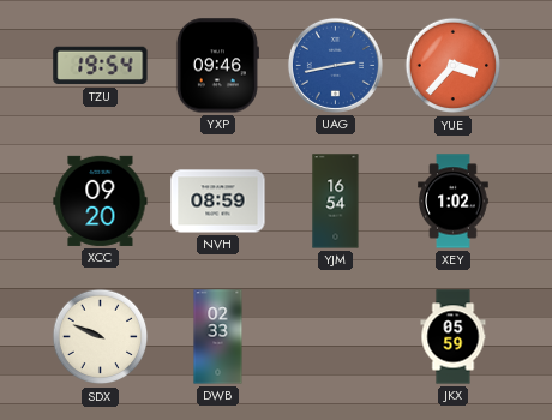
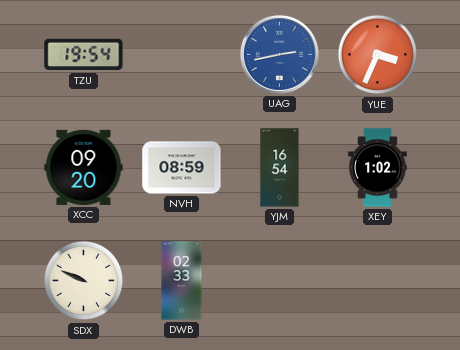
YXP: 09:46 -> none (217, 66)
YUE: 3:37 -> 3:34 (378, 55)
JKX: 05:59 -> none (454, 337)
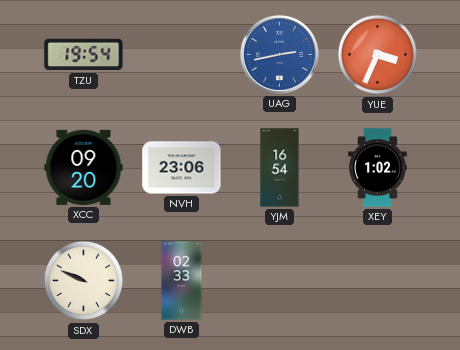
NVH: 08:59 -> 23:06 (182, 168)
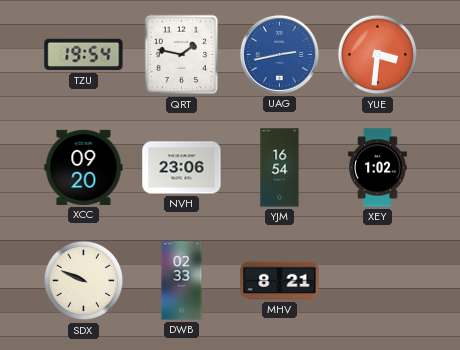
QRT: none -> 1:47 (182, 55)
YUE: 3:34 -> 3:31 (378, 55)
MHV: none -> 8:21 (280, 281)
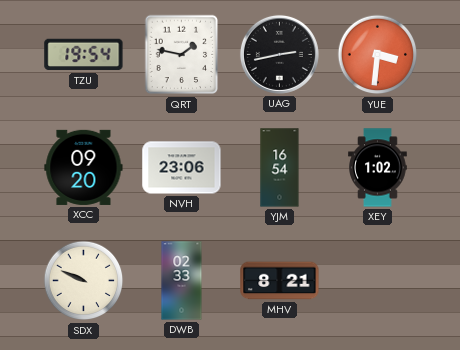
UAG dial: blue -> black (279, 54)
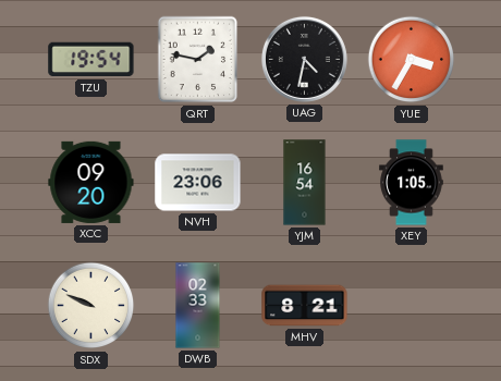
UAG: 2:43 -> 4:32 (304, 59)
YUE: 3:31 -> 3:35 (412, 60)
XEY: 1:02 -> 1:05 (412, 183)
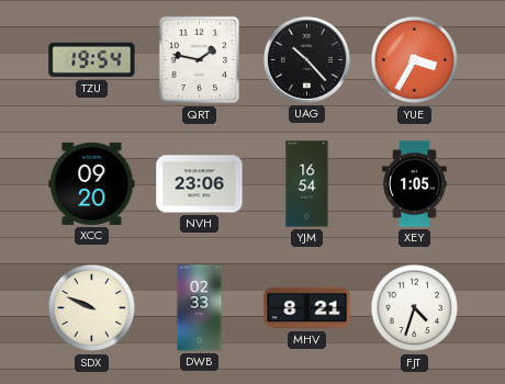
UAG: 4:32 -> 10:23 (306, 59)
FJT: none -> 4:33 (415, 308)
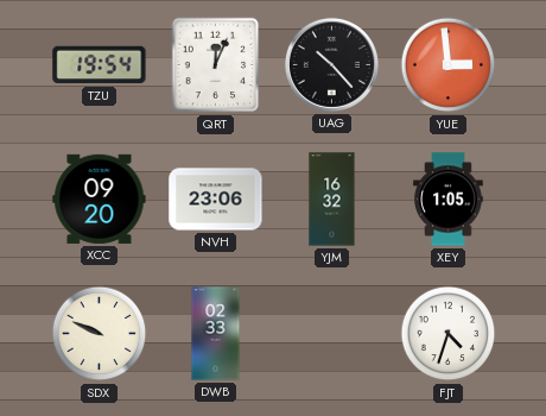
QRT: 1:47 -> 12:04 (216, 65)
YUE: 3:35 -> 2:59 (449, 65)
YJM: 16:54 -> 16:32 (332, 200)
MHV: 8:21 -> none (307, 308)
